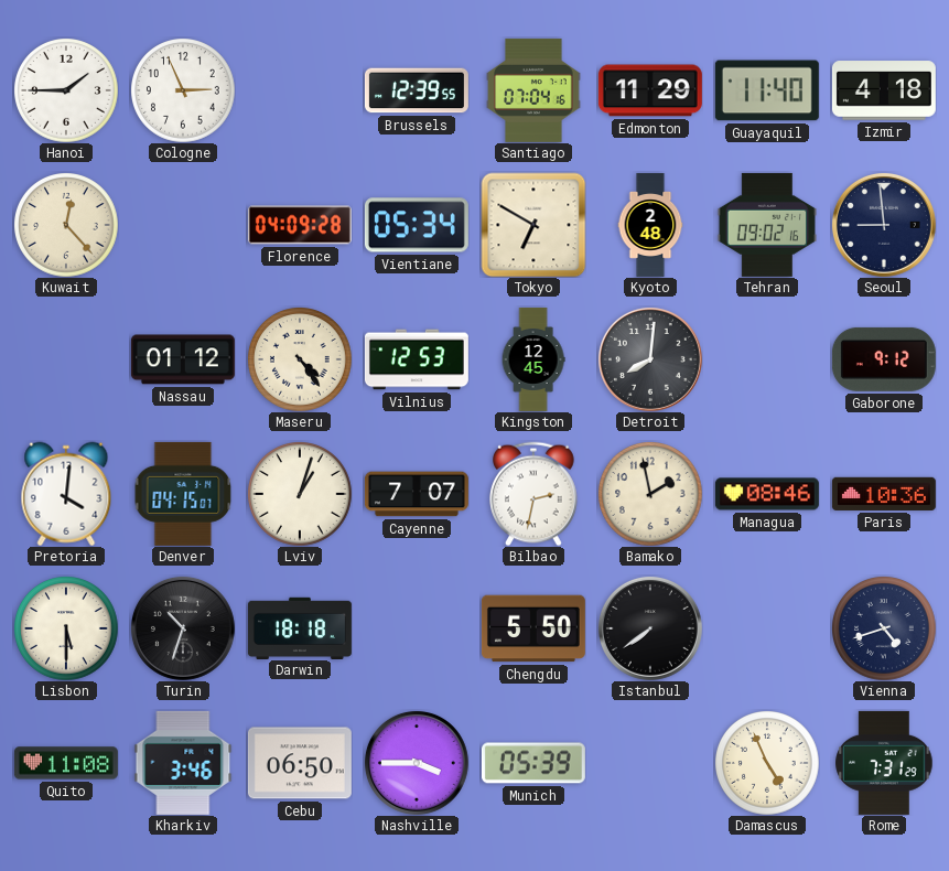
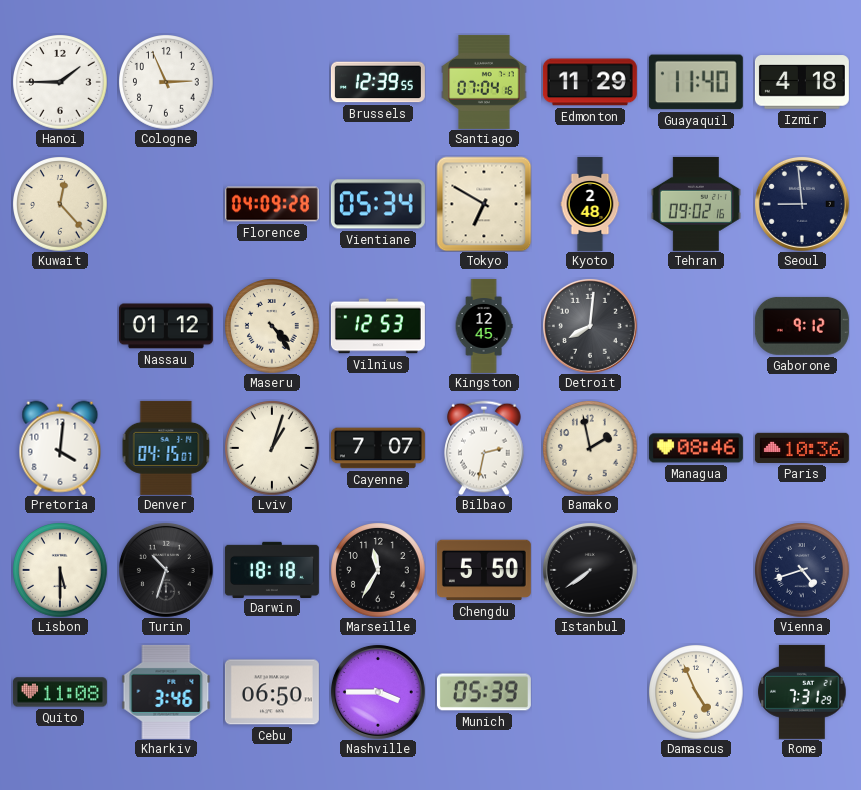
Marseille: none -> 11:35 (378, 570)
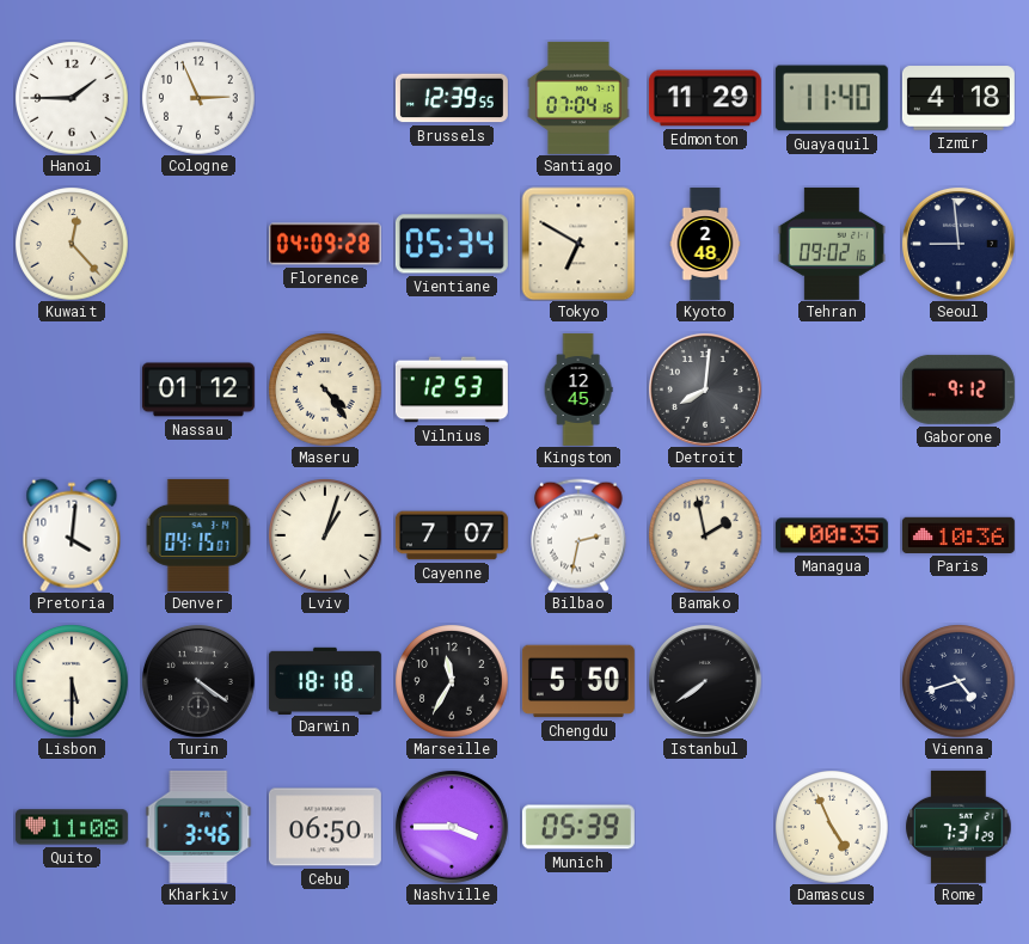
Managua: 08:46 -> 00:35 (832, 535)
Turin: 10:33 -> 4:21 (198, 681)
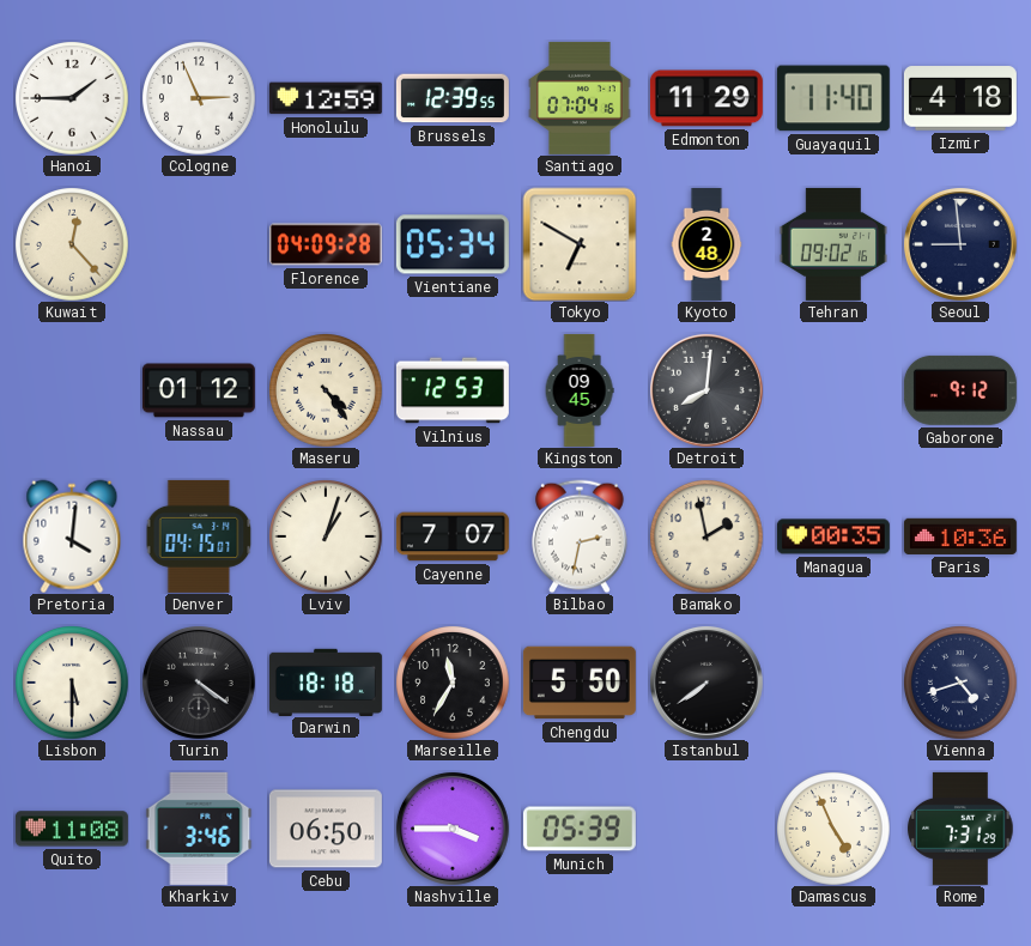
Honolulu: none -> 12:59 (326, 98)
Kingston: 12:45 -> 09:45 (580, 390)
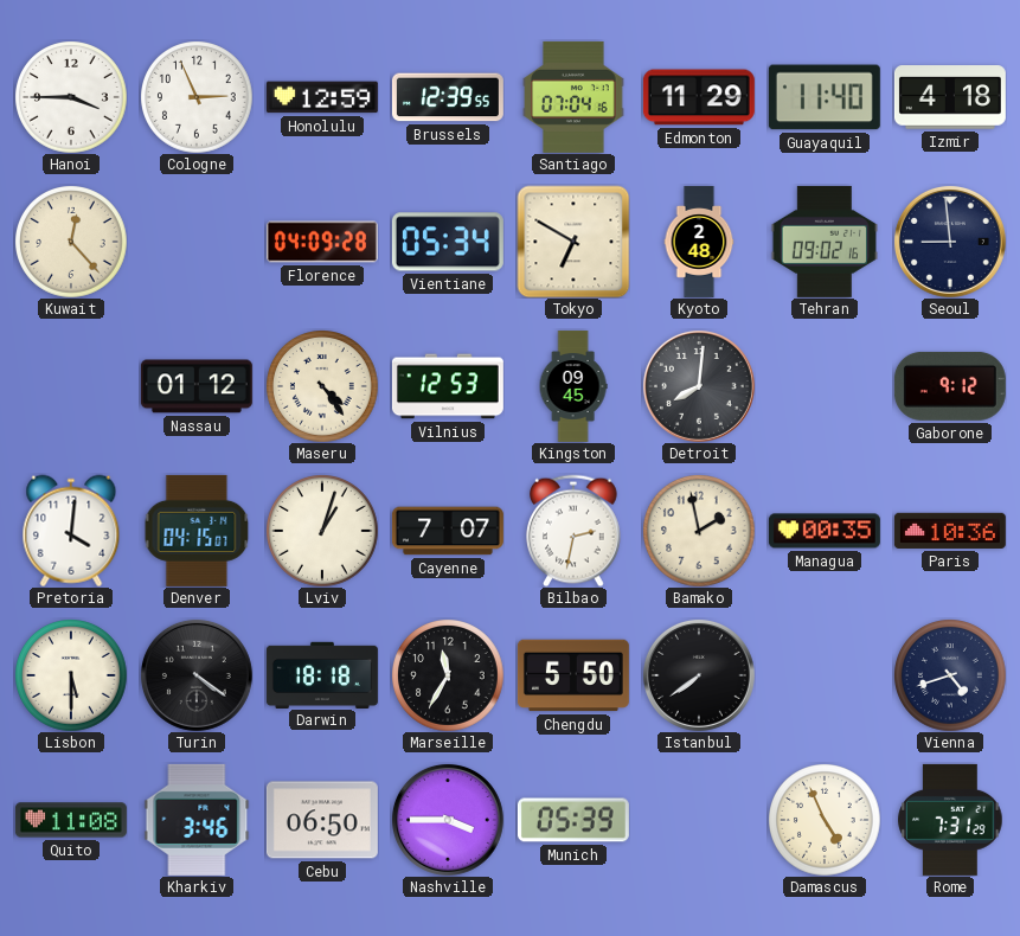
Hanoi: 1:45 -> 3:45 (71, 97)
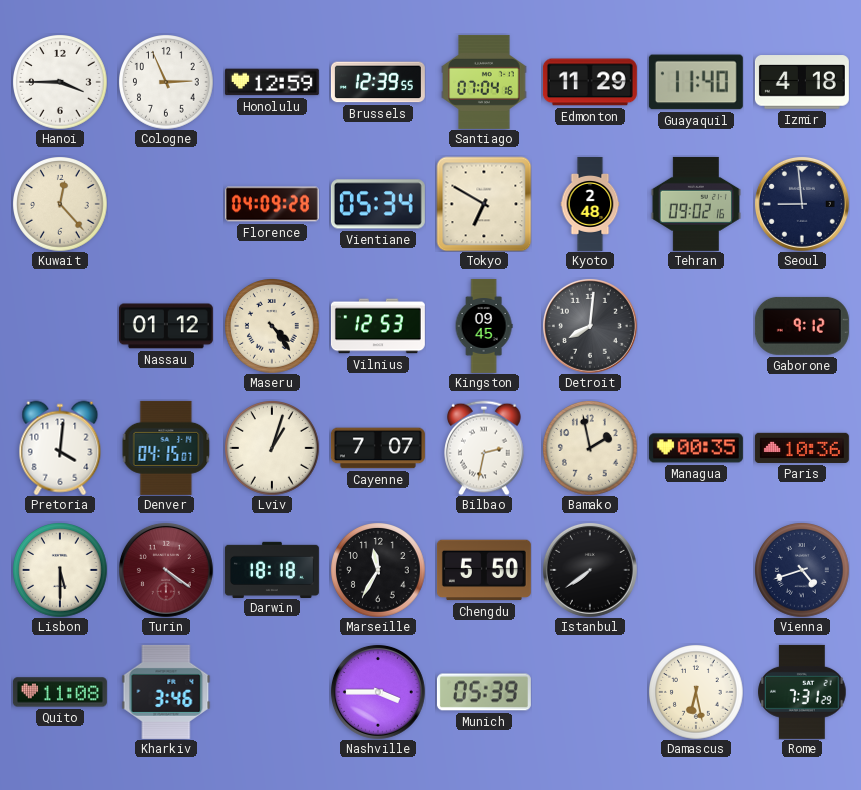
Turin dial: black -> burgundy (166, 570)
Cebu: 06:50 -> none (322, 820)
Damascus: 4:56 -> 6:28 (696, 692)
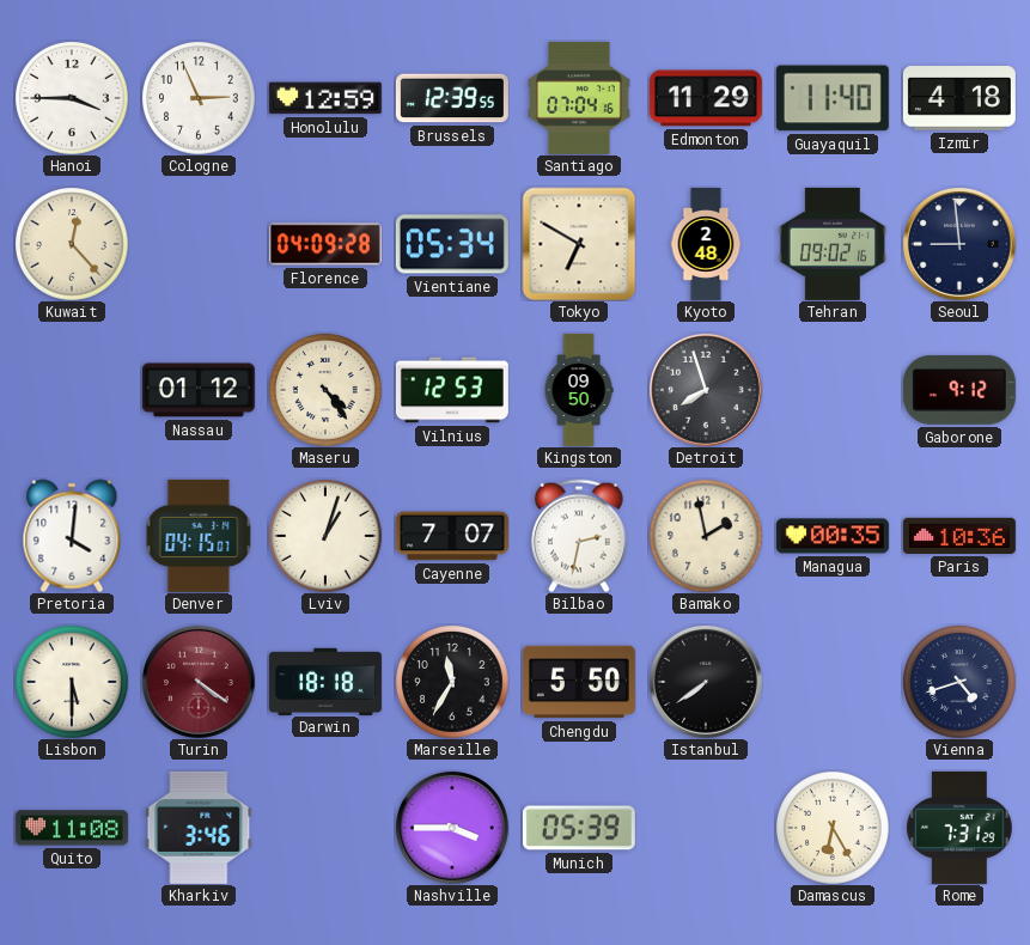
Kingston: 09:45 -> 09:50 (579, 390)
Detroit: 8:01 -> 7:57 (706, 390)
Damascus: 6:28 -> 6:25 (833, 828)
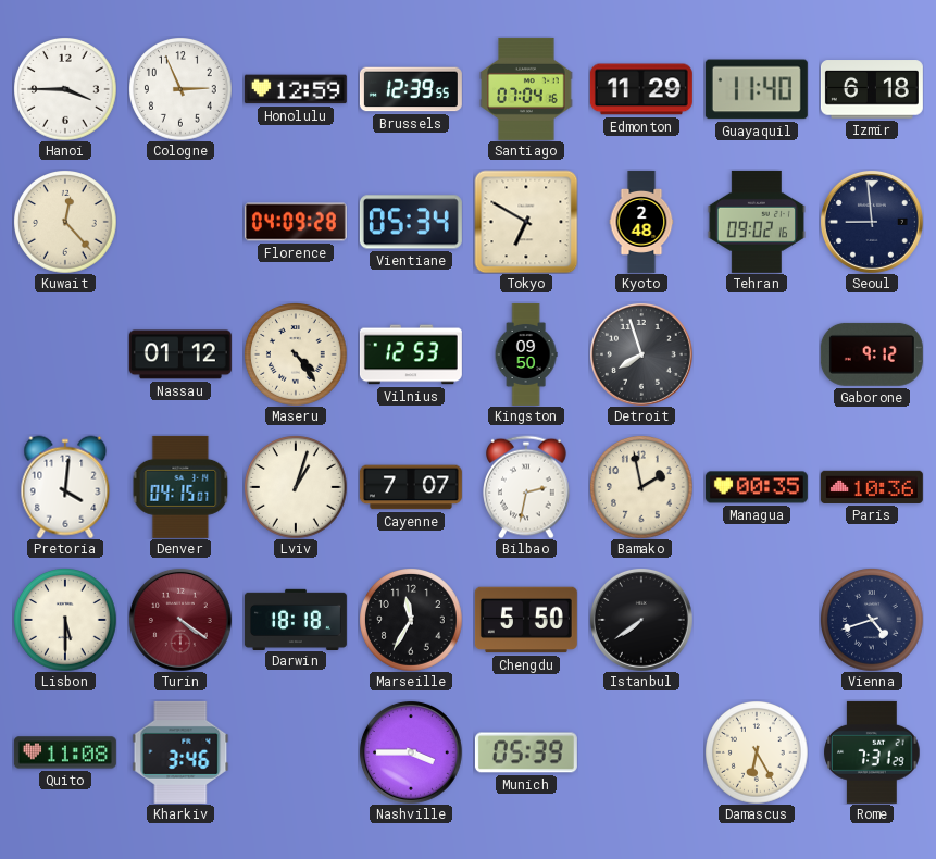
Izmir: 4:18 -> 6:18 (872, 89)
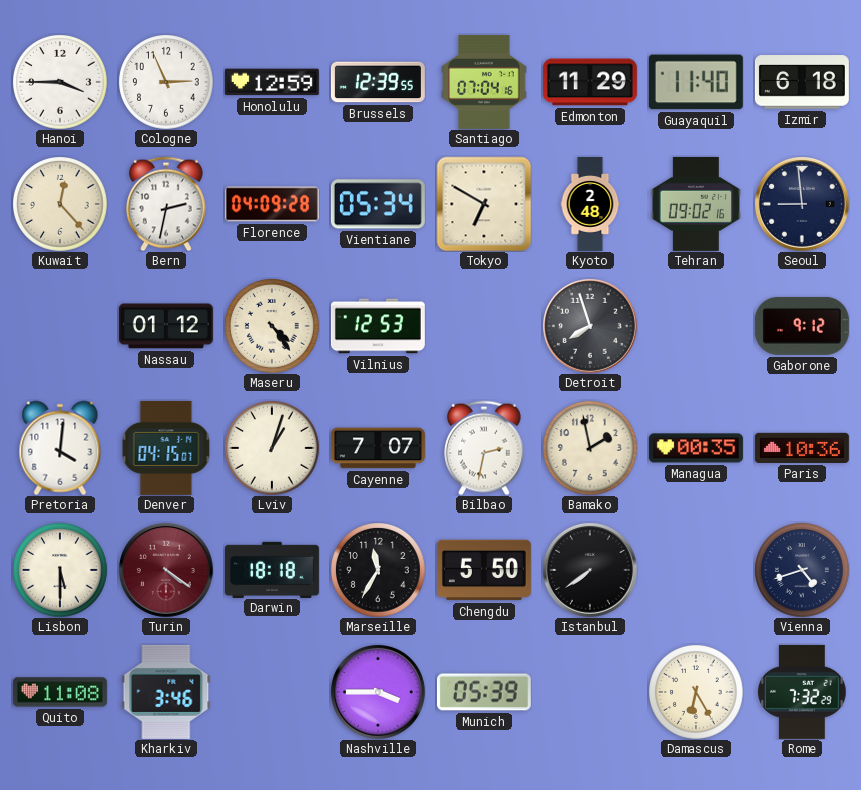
Bern: none -> 2:32 (167, 204)
Kingston: 09:50 -> none (526, 354)
Rome: 7:31 -> 7:32 (802, 692)
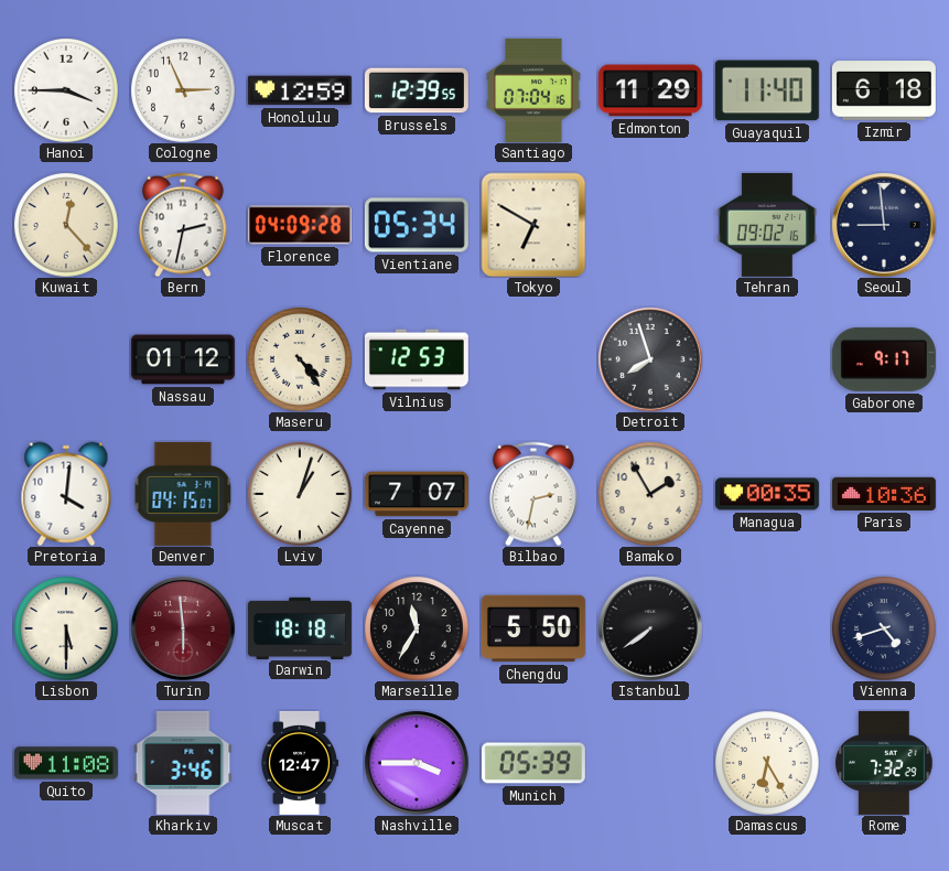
Kyoto: 2:48 -> none (590, 204)
Gaborone: 9:12 -> 9:17 (884, 359)
Bamako: 1:58 -> 1:55 (650, 494)
Turin: 4:21 -> 5:59 (183, 628)
Muscat: none -> 12:47 (299, 763)
